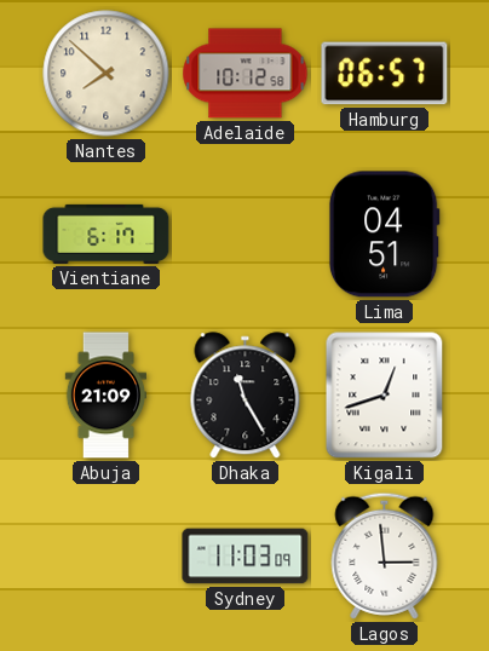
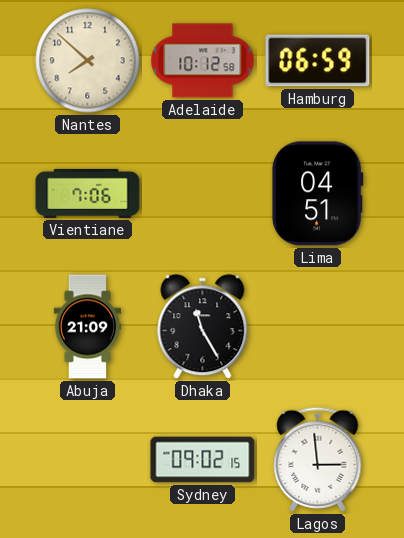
Hamburg: 06:57 -> 06:59 (318, 61)
Vientiane: 6:17 -> 7:06 (88, 193)
Kigali: 12:42 -> none (385, 396)
Sydney: 11:03 -> 09:02 (203, 460)
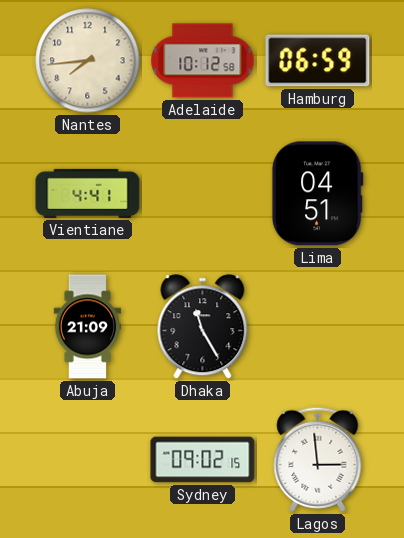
Nantes: 7:52 -> 7:44 (88, 61)
Vientiane: 7:06 -> 4:41 (88, 193)
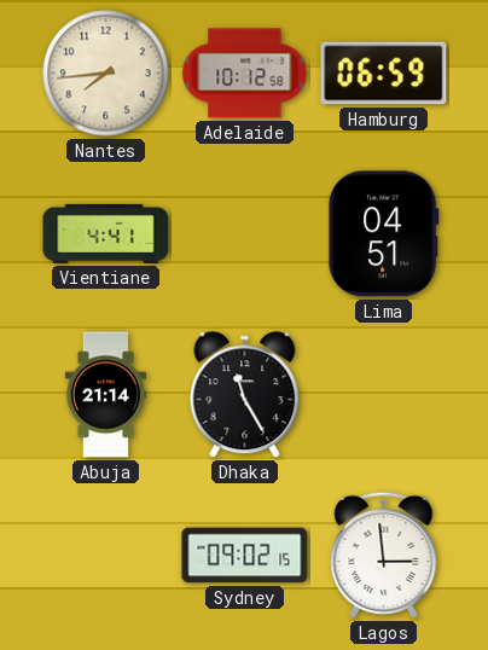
Abuja: 21:09 -> 21:14 (105, 395)
